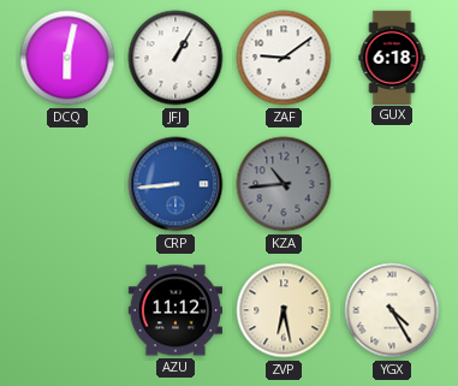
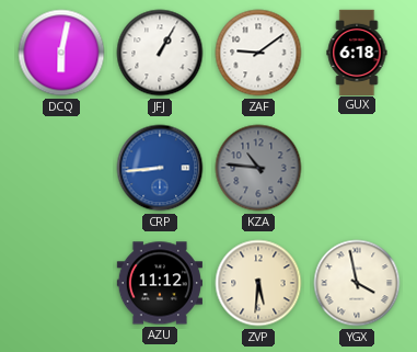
KZA: 10:44 -> 10:46 (258, 168)
ZVP: 6:28 -> 5:31 (258, 283)
YGX: 4:25 -> 3:58 (357, 283)
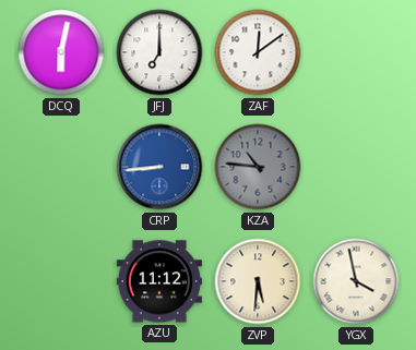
JFJ: 1:05 -> 7:00 (159, 52)
ZAF: 9:09 -> 12:09 (258, 52)
GUX: 6:18 -> none (357, 52)
